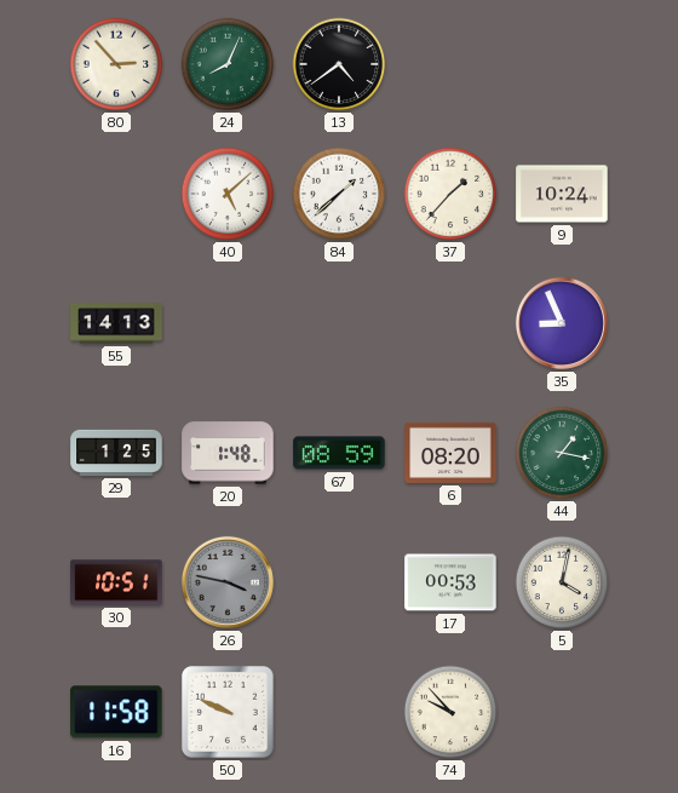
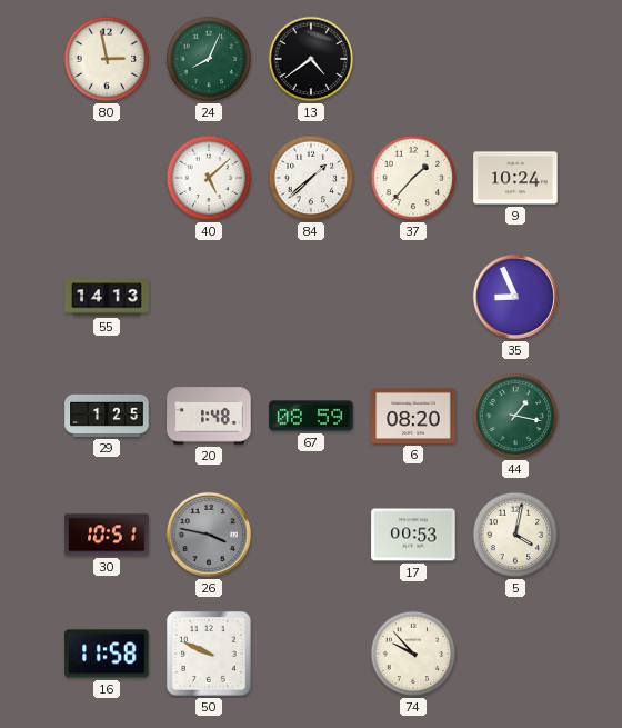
80: 2:53 -> 2:58 (107, 59)
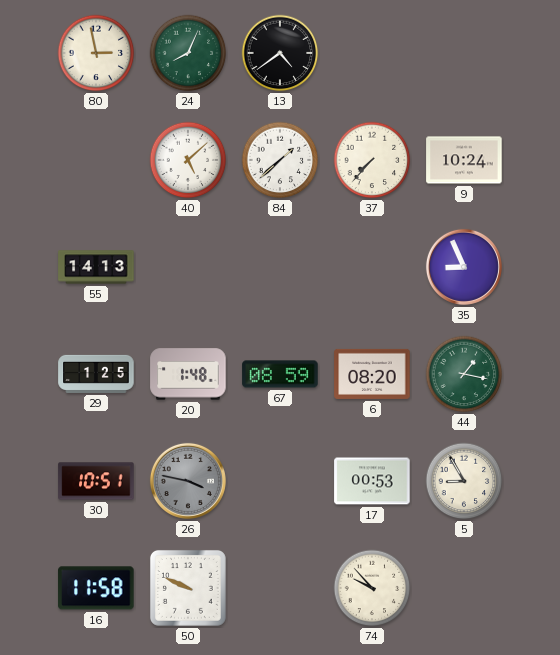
37: 1:37 -> 7:37 (372, 160)
5: 4:02 -> 8:55 (464, 481)
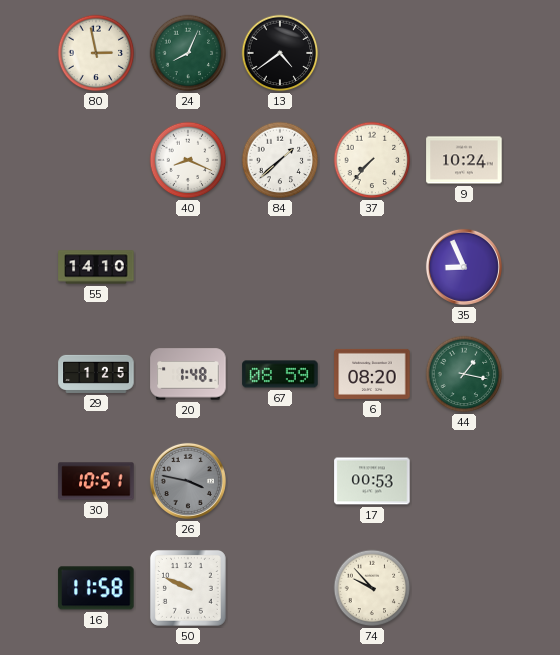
40: 5:08 -> 8:19 (188, 160)
55: 14:13 -> 14:10 (96, 267)
5: 8:55 -> none (464, 481)
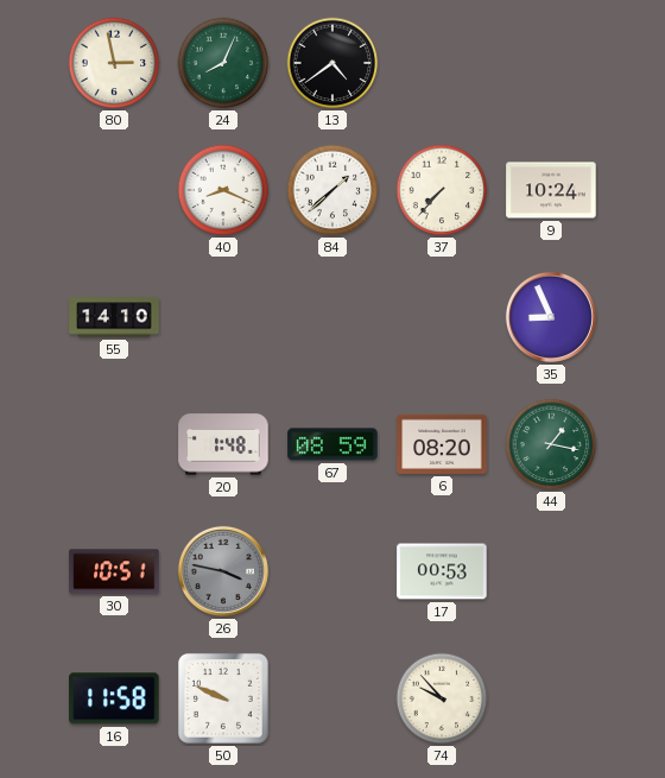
29: 1:25 -> none (96, 374)
